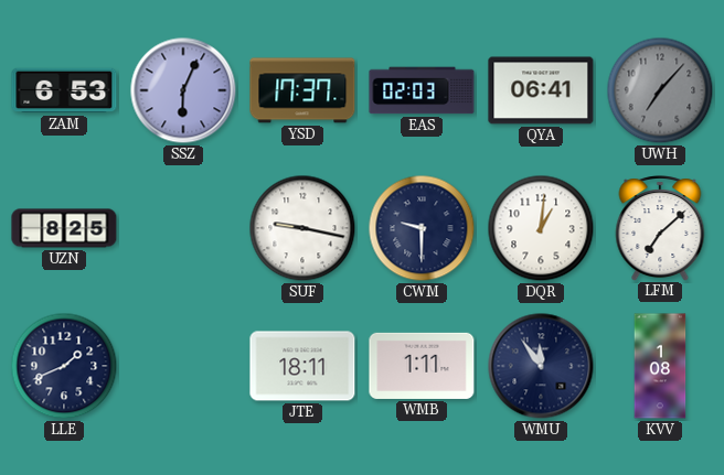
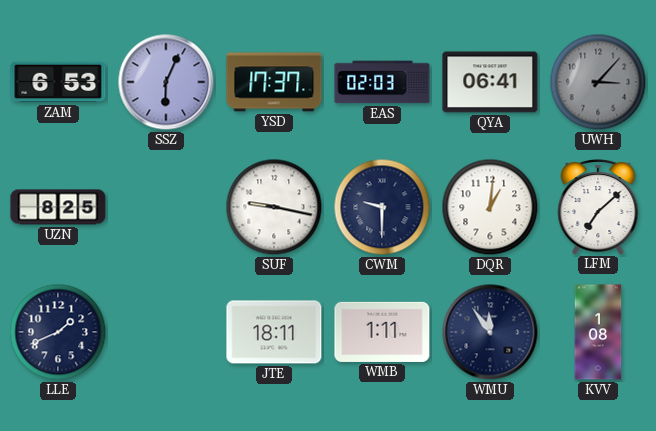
UWH: 7:07 -> 3:07 (598, 82)
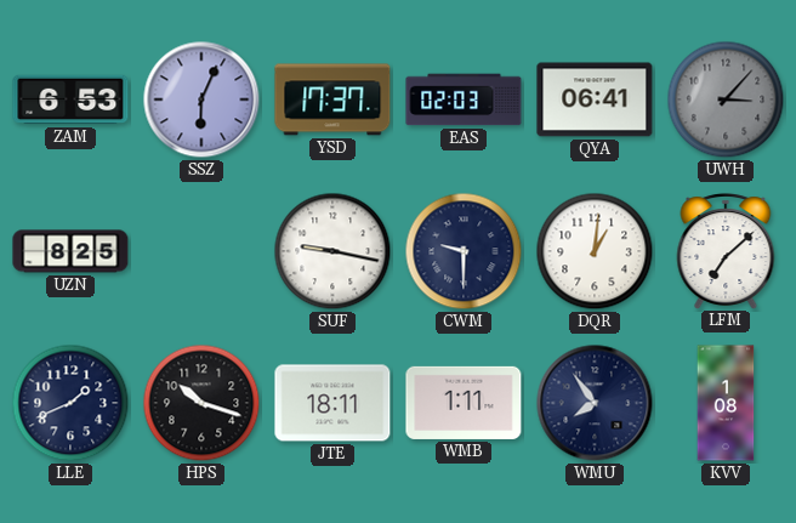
HPS: none -> 10:18 (201, 403)
WMU: 11:54 -> 7:54 (595, 403)
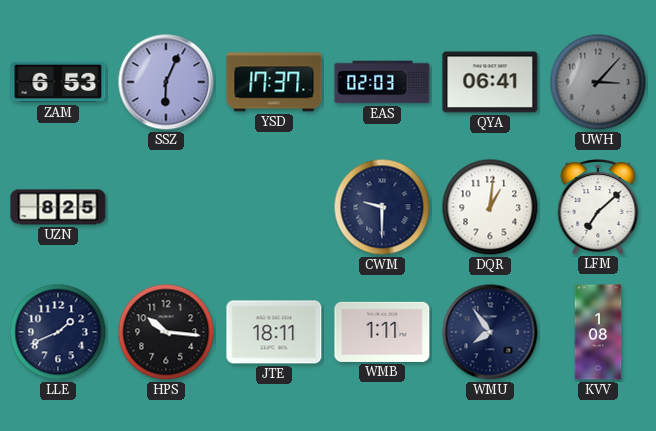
SUF: 9:17 -> none (332, 251)
HPS: 10:18 -> 10:16 (166, 332)
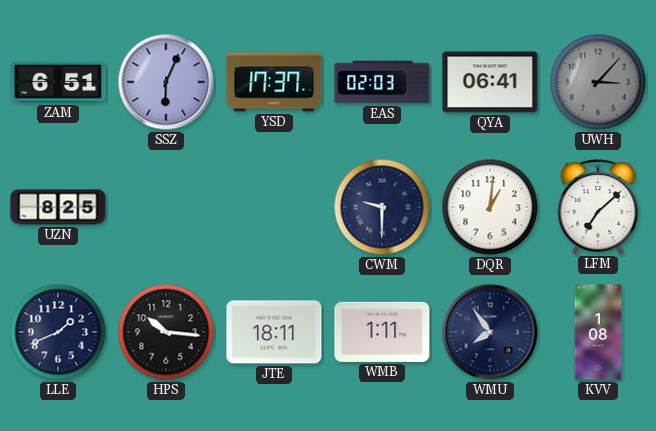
ZAM: 6:53 -> 6:51 (58, 82)
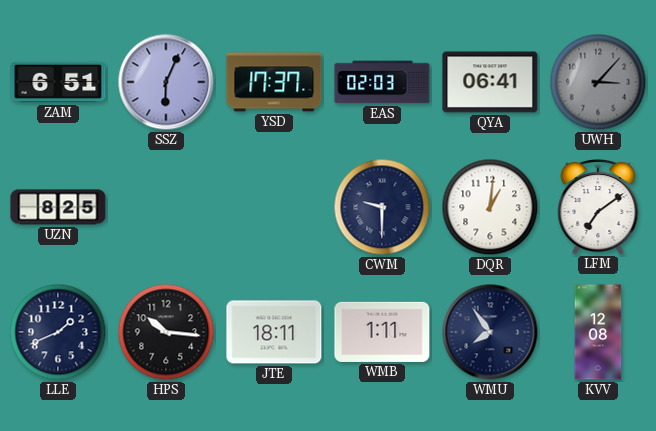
LFM: 7:08 -> 7:09 (598, 207)
KVV: 1:08 -> 12:08 (598, 332)
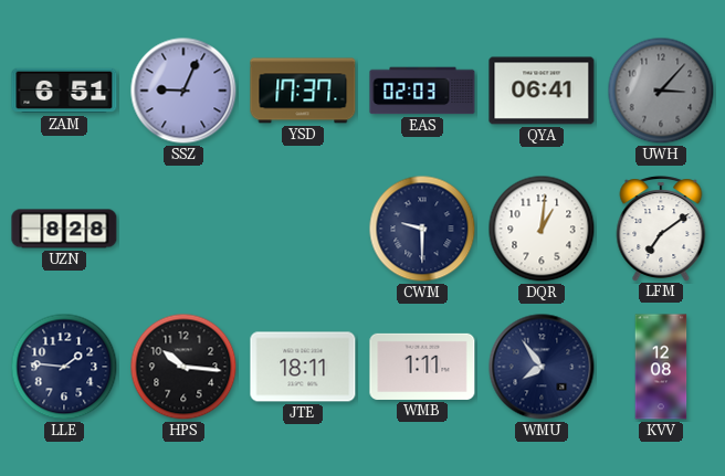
SSZ: 6:04 -> 9:04 (183, 91)
UZN: 8:25 -> 8:28 (64, 229)
LLE: 1:41 -> 1:46 (64, 367)
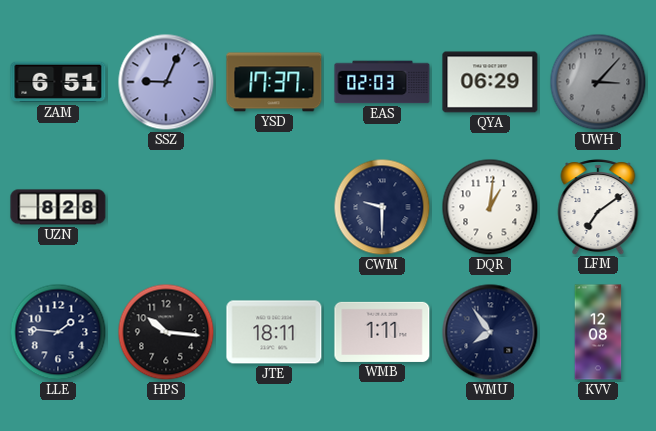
QYA: 06:41 -> 06:29 (490, 82)
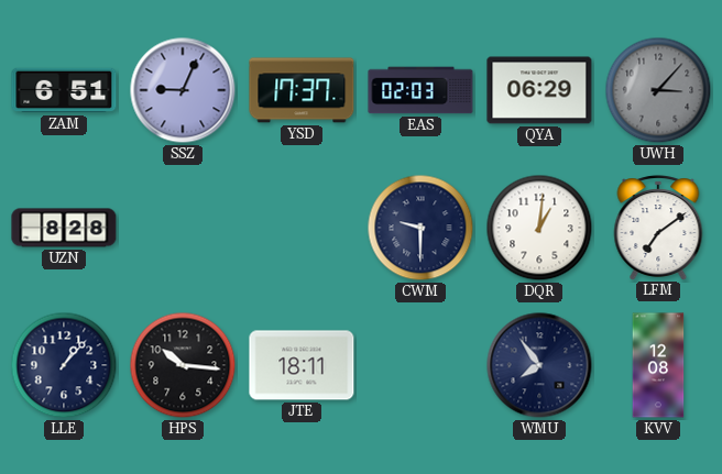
LLE: 1:46 -> 1:07 (64, 365)
WMB: 1:11 -> none (382, 332)
